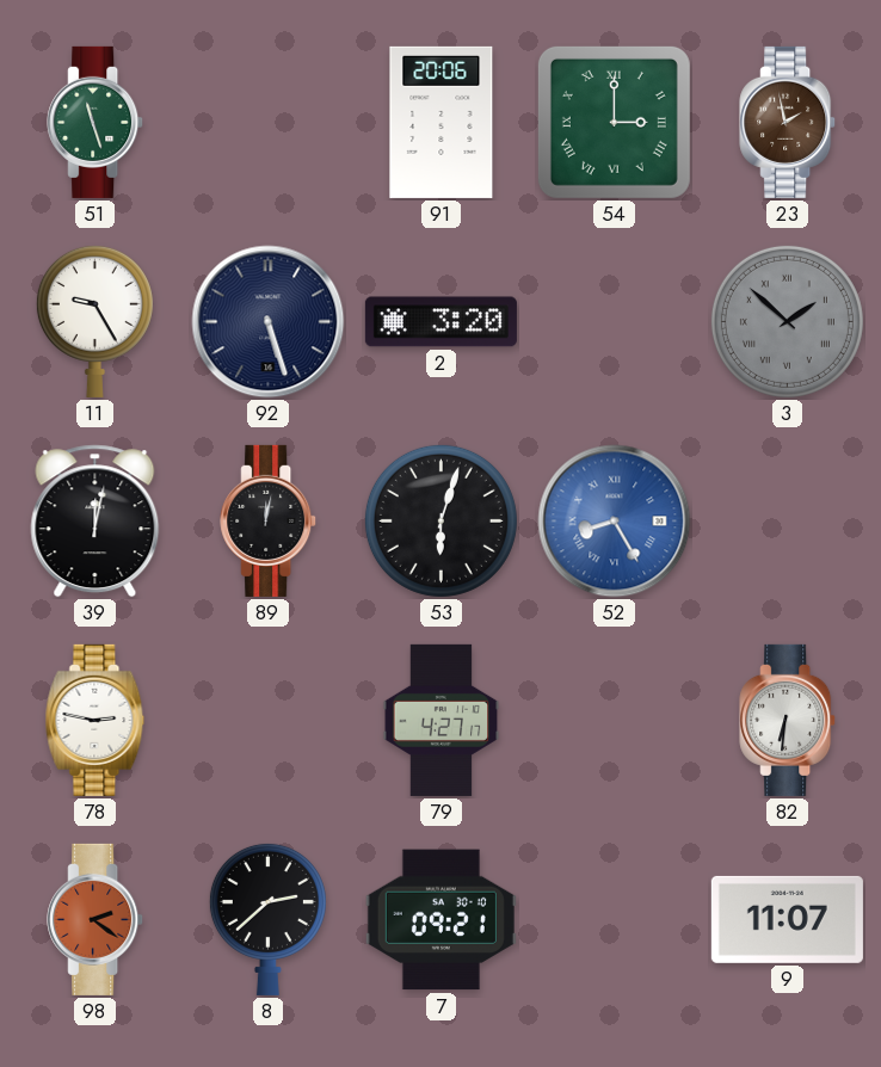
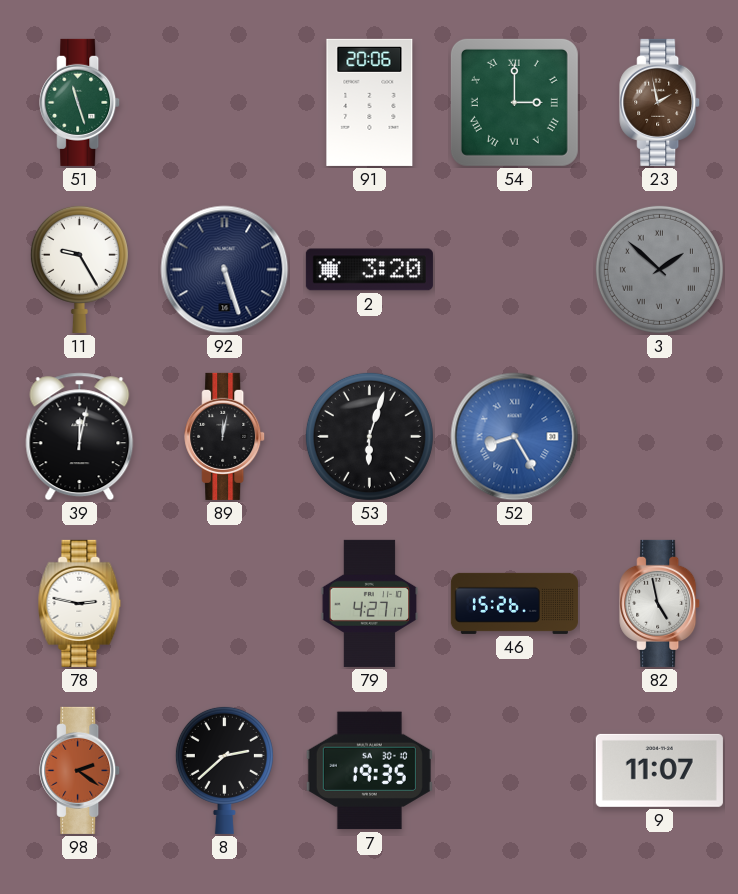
46: none -> 15:26 (514, 603)
82: 6:31 -> 4:58 (660, 603)
7: 09:21 -> 19:35 (369, 771)
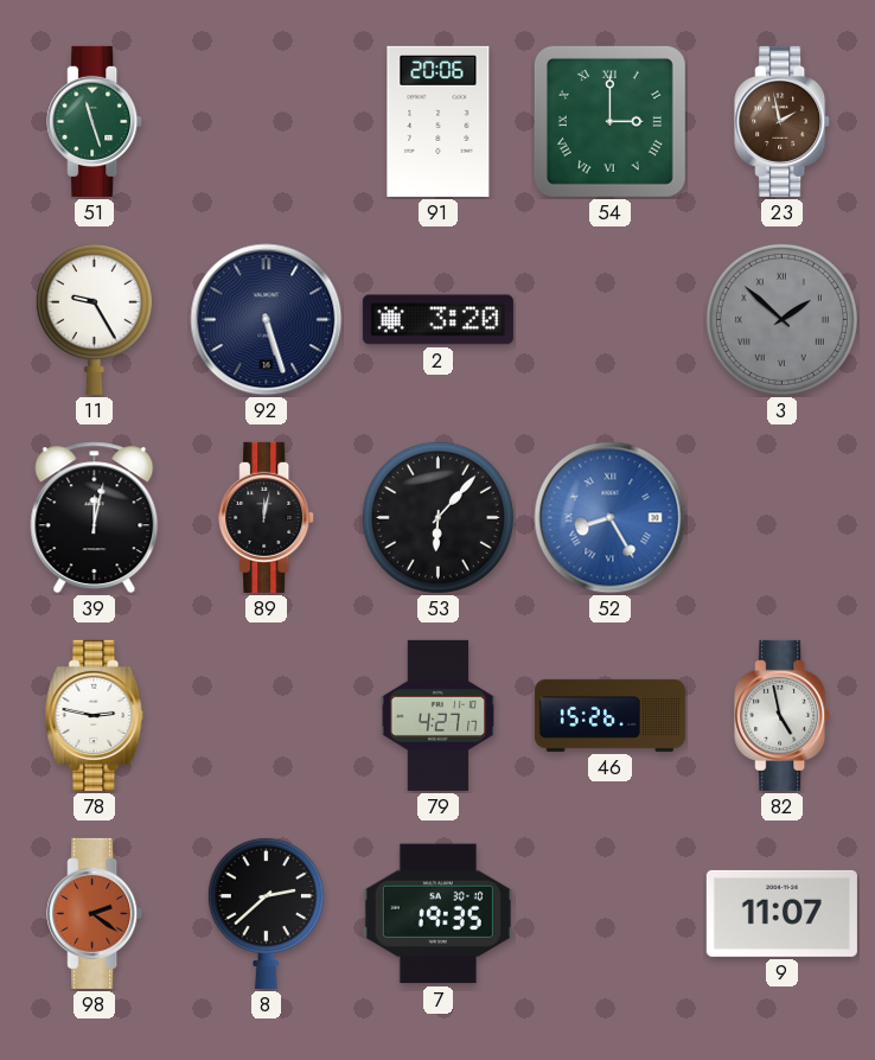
53: 6:03 -> 6:07 (437, 517)
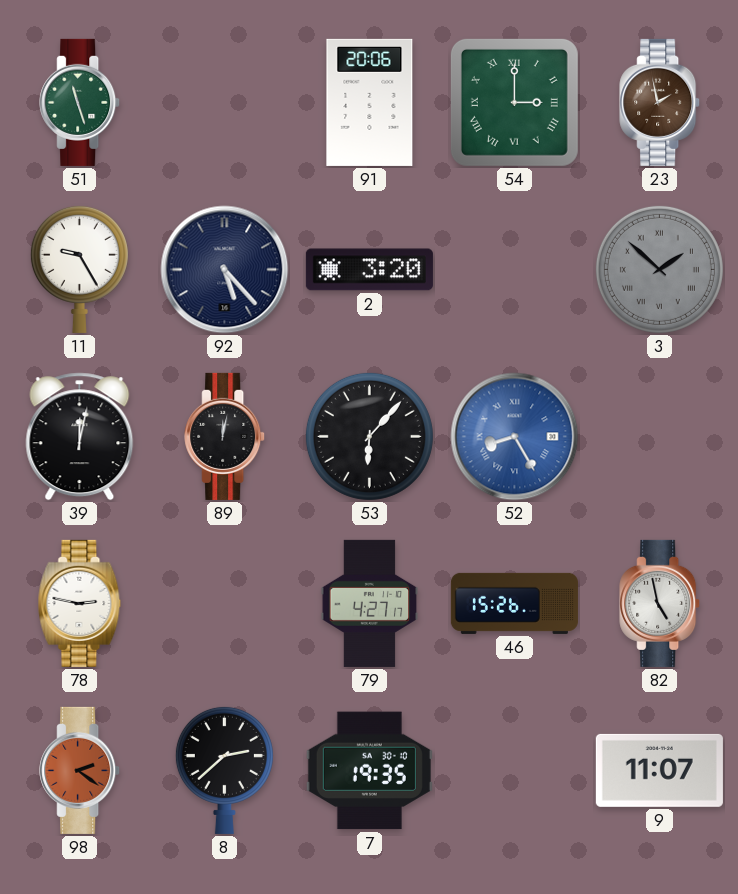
92: 5:27 -> 5:23 (225, 270)
